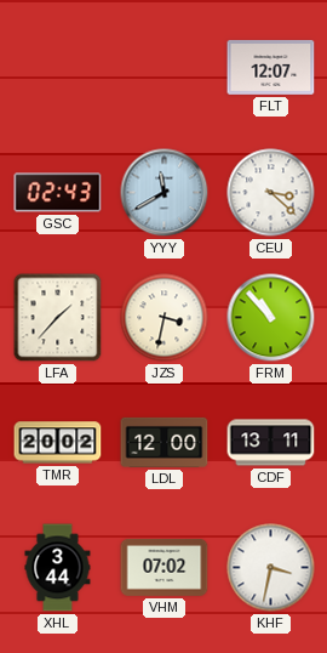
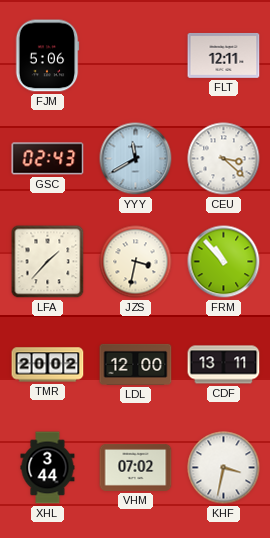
FJM: none -> 5:06 (47, 56)
FLT: 12:07 -> 12:11 (224, 55)
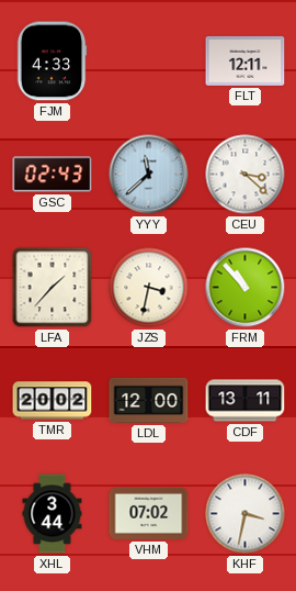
FJM: 5:06 -> 4:33 (52, 62)
YYY: 11:40 -> 11:38 (149, 175)
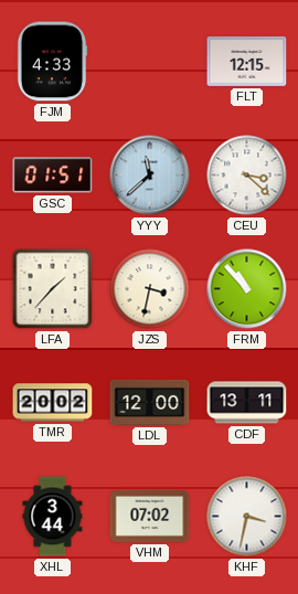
FLT: 12:11 -> 12:15 (247, 61)
GSC: 02:43 -> 01:51 (53, 176)
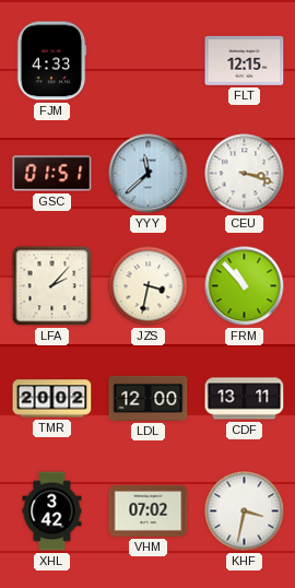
CEU: 3:22 -> 3:18 (245, 174)
LFA: 1:37 -> 2:07 (52, 286)
XHL: 3:44 -> 3:42 (52, 511)
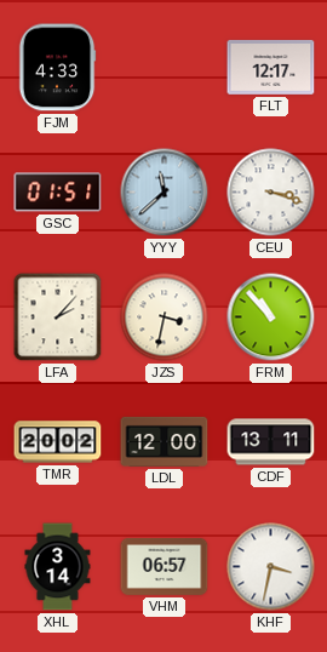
FLT: 12:15 -> 12:17 (271, 67)
XHL: 3:42 -> 3:14 (58, 567)
VHM: 07:02 -> 06:57 (165, 566)
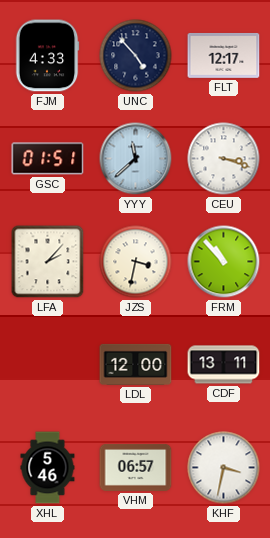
UNC: none -> 4:53 (136, 56)
TMR: 20:02 -> none (58, 442)
XHL: 3:14 -> 5:46 (48, 468)
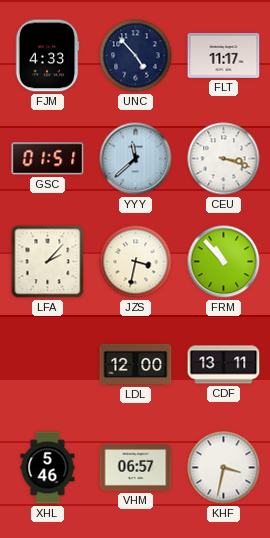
FLT: 12:17 -> 11:17 (224, 55)
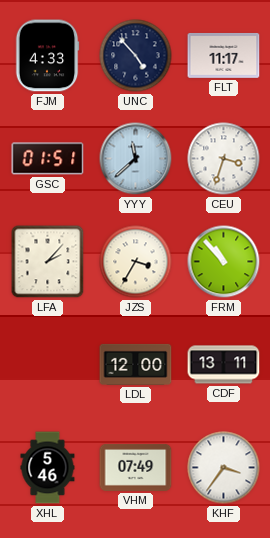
CEU: 3:18 -> 3:33 (224, 159)
JZS: 3:32 -> 3:35 (136, 262)
VHM: 06:57 -> 07:49 (136, 467)
KHF: 3:32 -> 3:36 (224, 468)
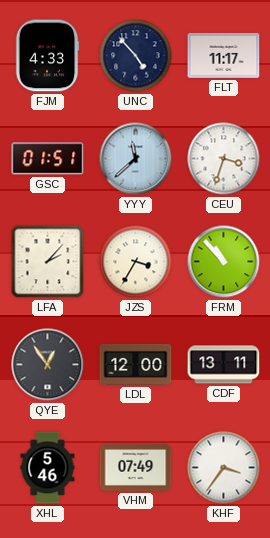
QYE: none -> 12:54 (48, 365)
